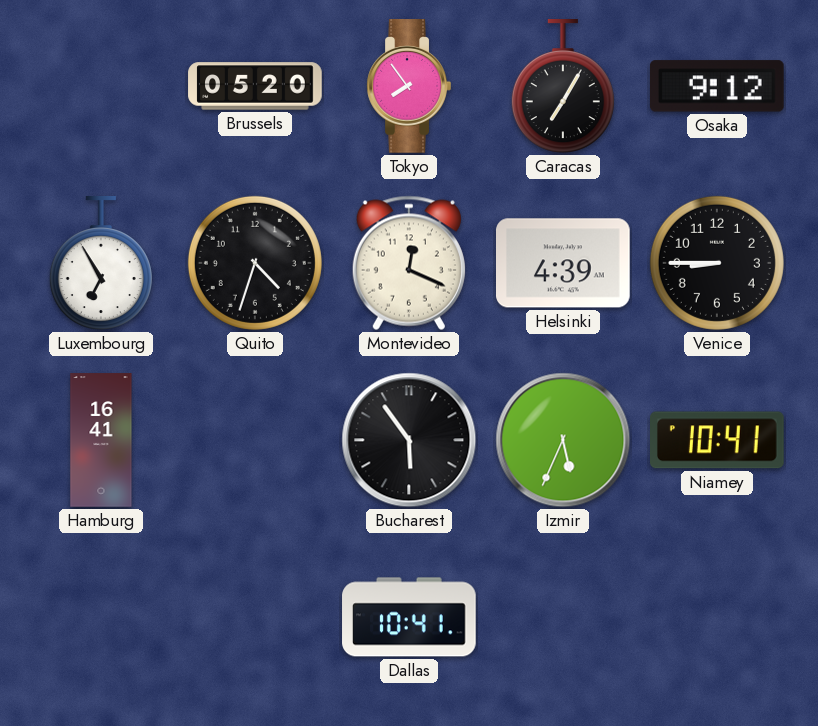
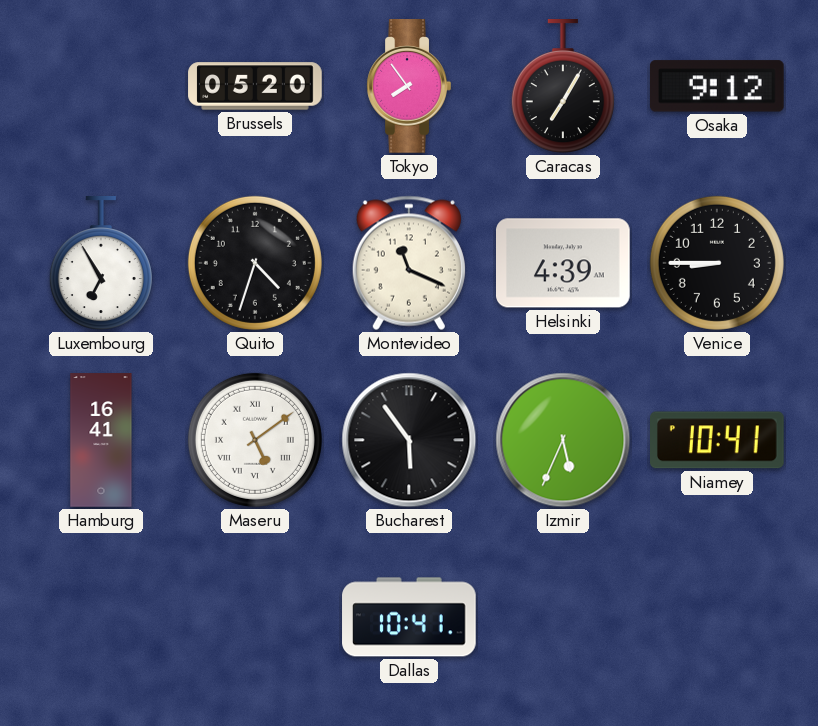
Montevideo: 12:19 -> 11:19 (409, 263)
Maseru: none -> 5:09 (255, 440)
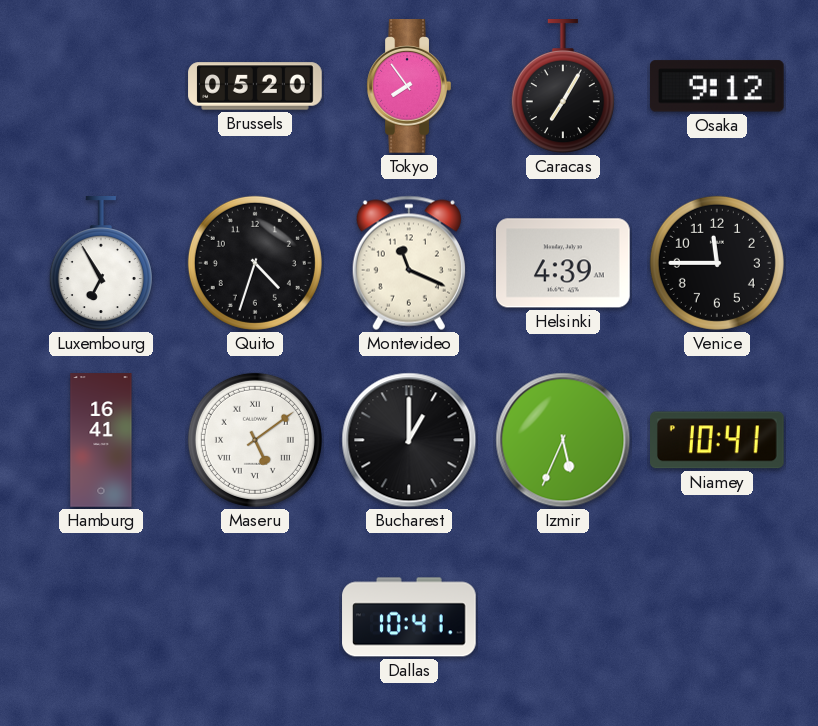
Venice: 8:45 -> 11:45 (717, 263)
Bucharest: 5:54 -> 1:00 (409, 440)
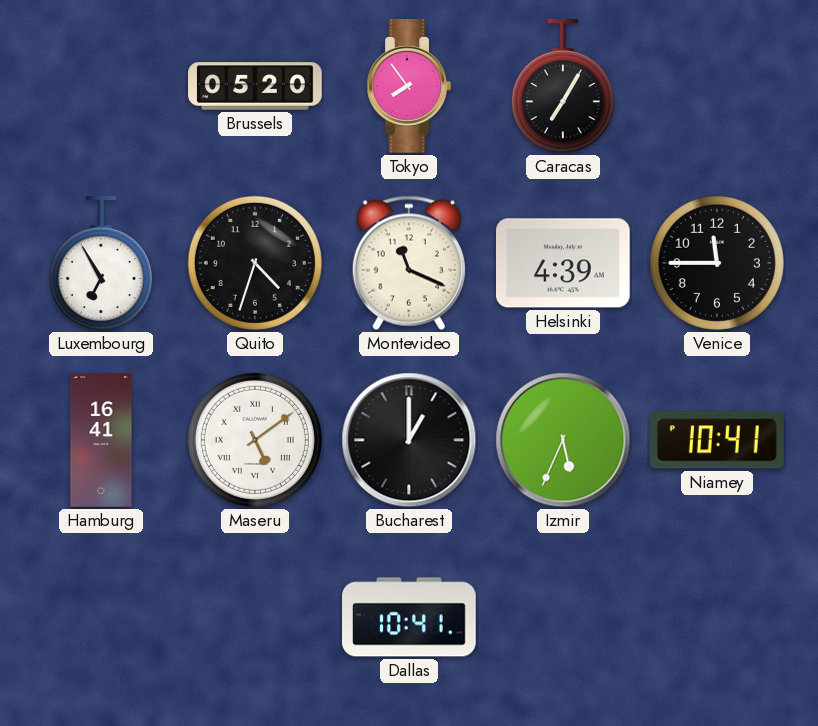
Osaka: 9:12 -> none (717, 86)
